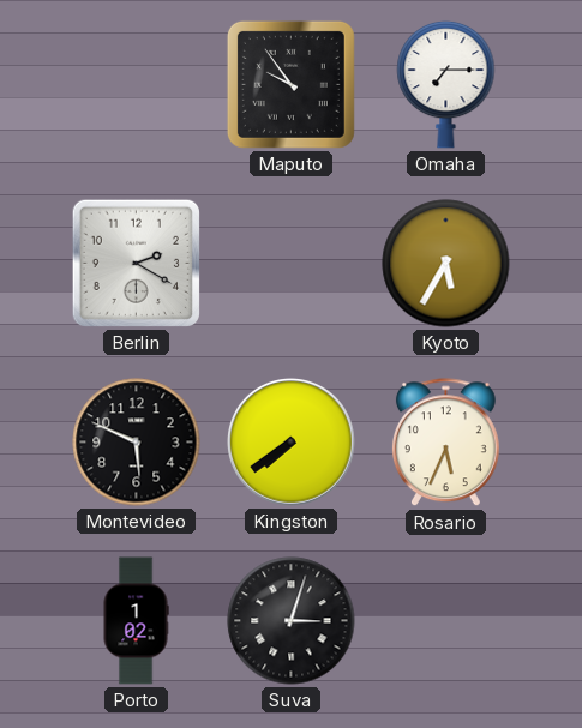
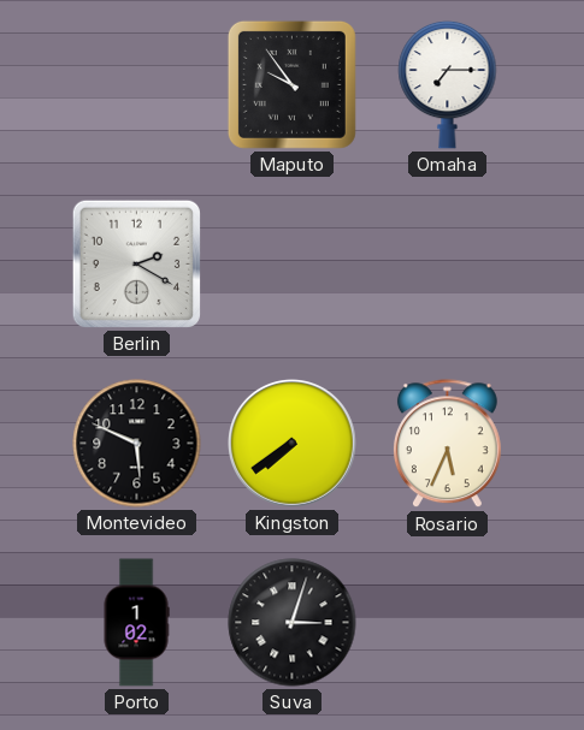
Kyoto: 5:35 -> none (446, 264)
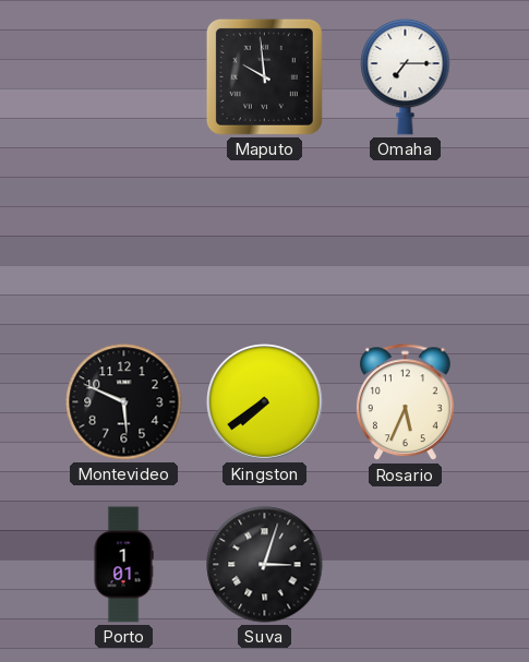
Maputo: 9:54 -> 9:59 (264, 76)
Berlin: 2:20 -> none (136, 263)
Porto: 1:02 -> 1:01 (123, 565)
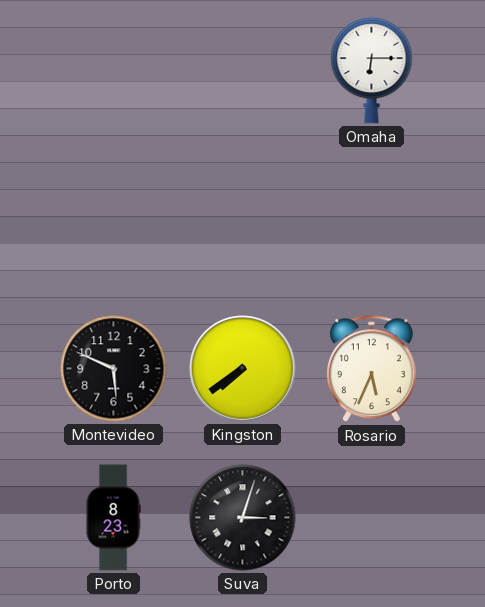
Maputo: 9:59 -> none (264, 76)
Omaha: 7:15 -> 6:15 (372, 70)
Porto: 1:01 -> 8:23 (113, 518)
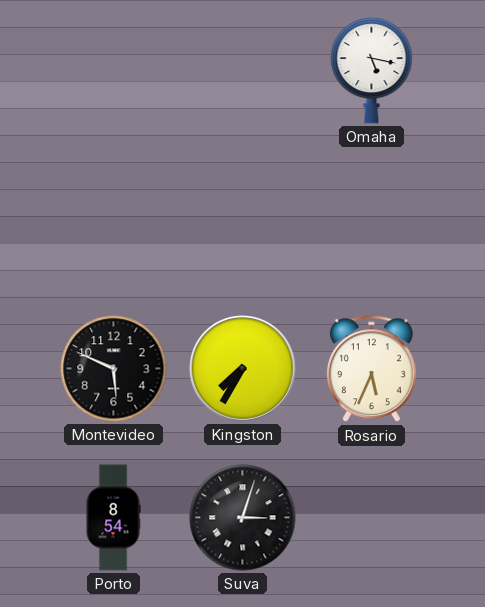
Omaha: 6:15 -> 5:17 (372, 70)
Kingston: 7:39 -> 7:35 (243, 369)
Porto: 8:23 -> 8:54 (113, 518)
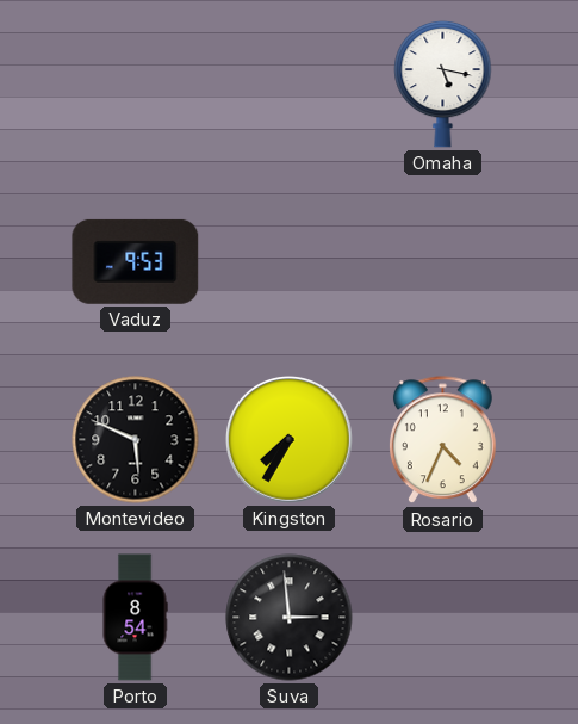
Vaduz: none -> 9:53 (136, 261)
Rosario: 5:34 -> 4:34 (442, 440)
Suva: 3:03 -> 2:59 (290, 618)
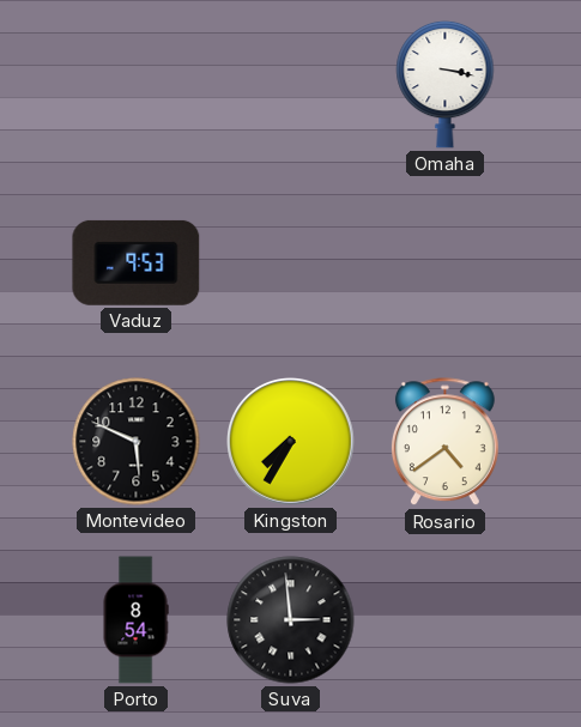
Omaha: 5:17 -> 3:17 (446, 84)
Rosario: 4:34 -> 4:39 (444, 442)
